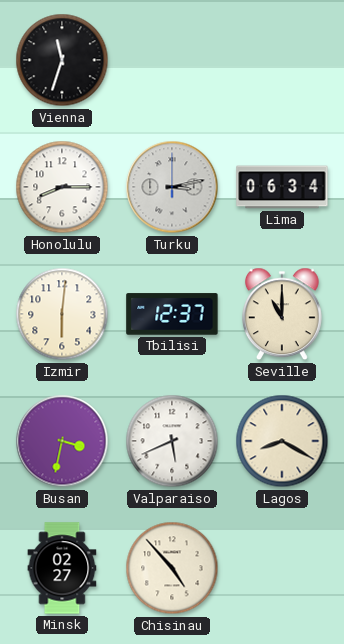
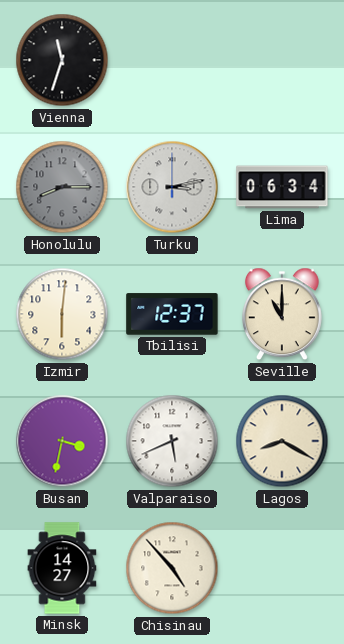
Honolulu dial: white -> grey (62, 187)
Minsk: 02:27 -> 14:27 (62, 568)
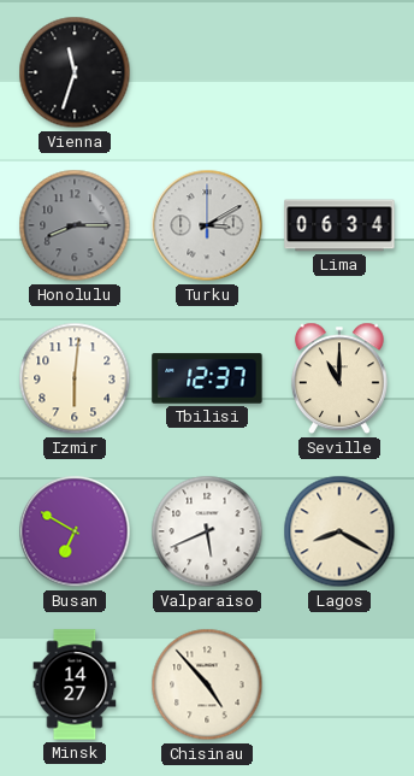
Turku: 3:13 -> 3:10 (207, 225)
Busan: 3:32 -> 6:50 (75, 531)
